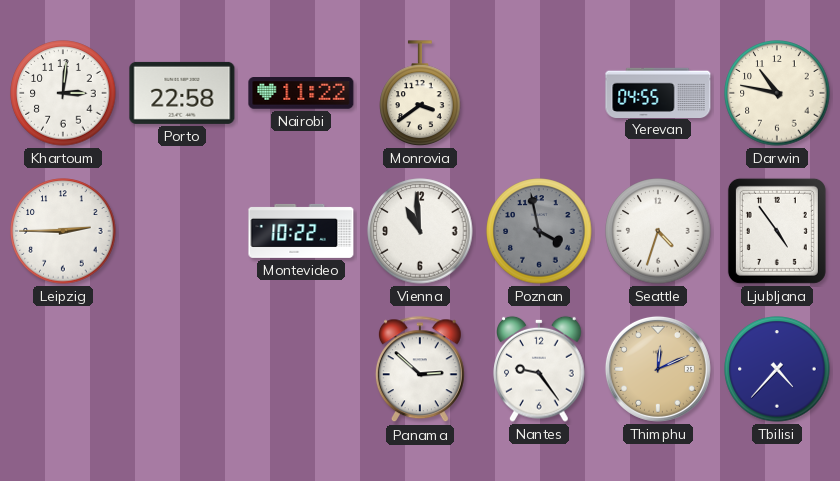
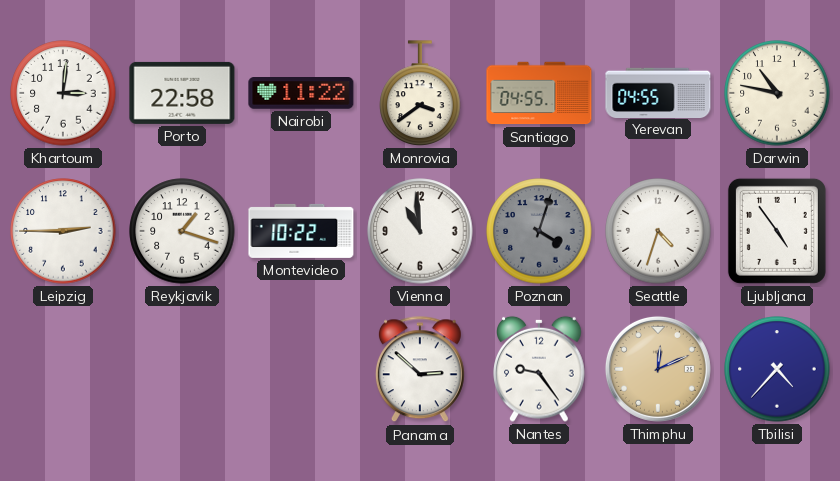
Santiago: none -> 04:55 (539, 93)
Reykjavik: none -> 1:18 (182, 231)
Poznan: 3:58 -> 4:03 (539, 231)
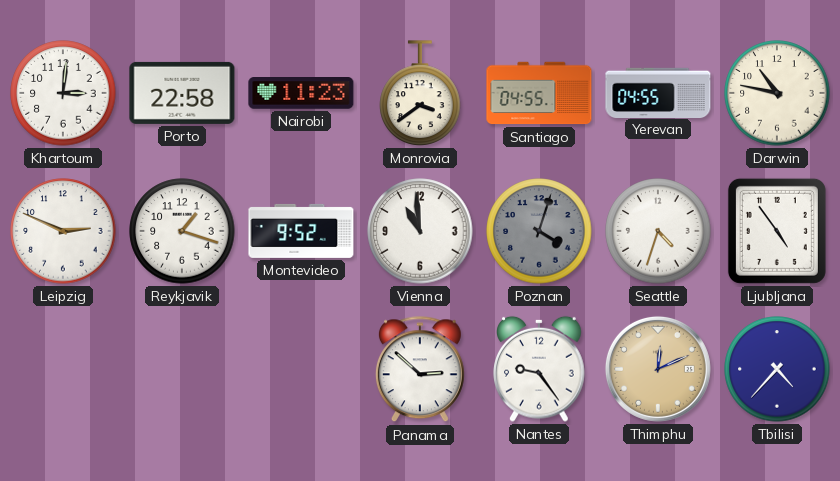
Nairobi: 11:22 -> 11:23 (301, 93)
Leipzig: 2:45 -> 2:49 (63, 231)
Montevideo: 10:22 -> 9:52 (301, 231)
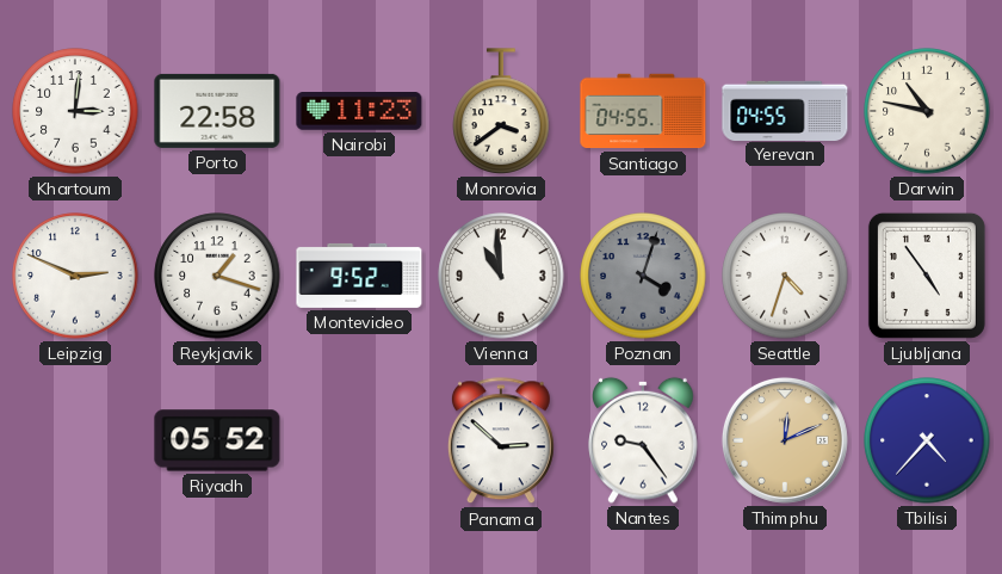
Riyadh: none -> 05:52 (217, 440)
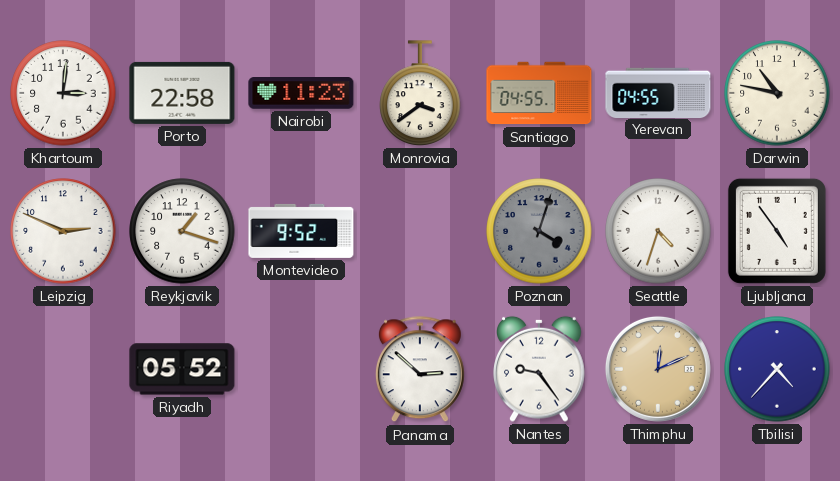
Vienna: 10:59 -> none (501, 276)
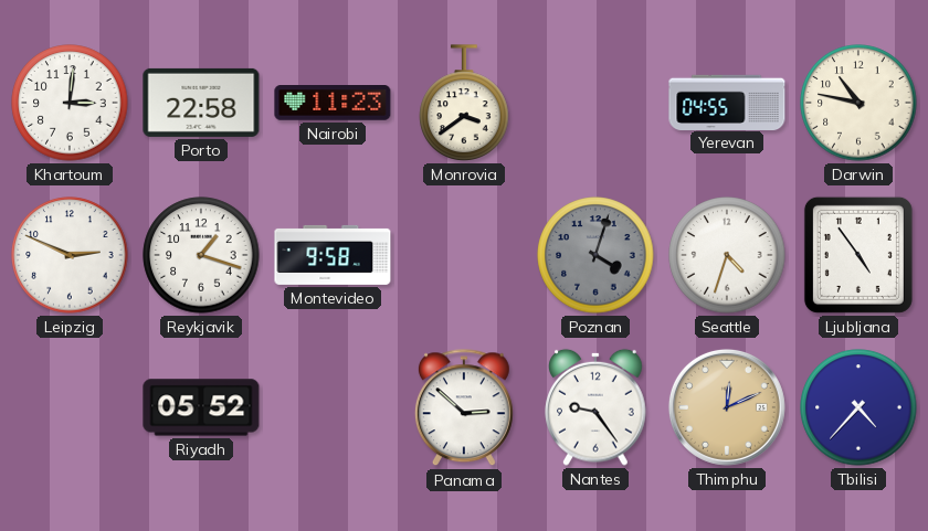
Santiago: 04:55 -> none (539, 93)
Montevideo: 9:52 -> 9:58 (333, 255)
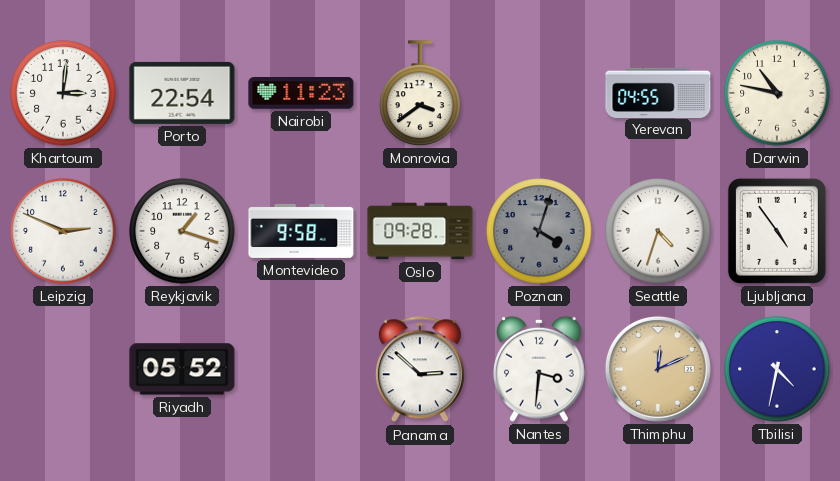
Porto: 22:58 -> 22:54 (182, 93)
Oslo: none -> 09:28 (420, 231)
Nantes: 9:24 -> 3:31 (539, 369)
Tbilisi: 4:37 -> 4:32 (777, 369)
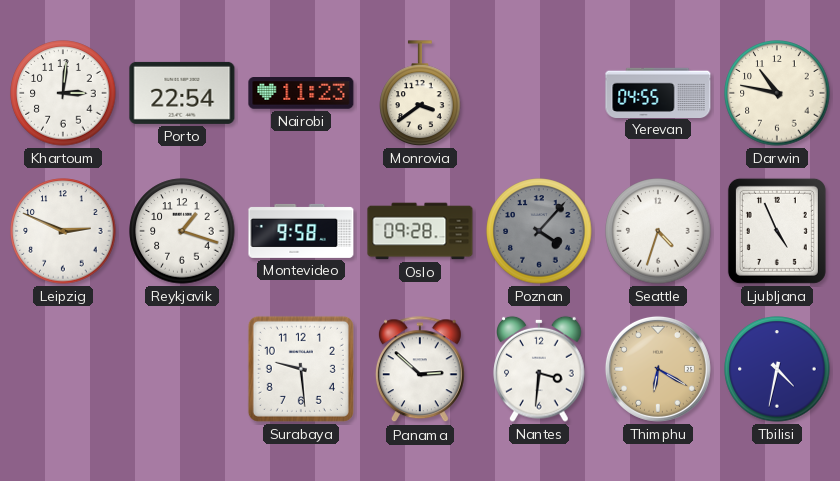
Poznan: 4:03 -> 4:07 (539, 231)
Ljubljana: 4:54 -> 4:56 (777, 231)
Riyadh: 05:52 -> none (182, 369)
Surabaya: none -> 9:29 (301, 369)
Thimphu: 12:11 -> 6:20 (658, 369)
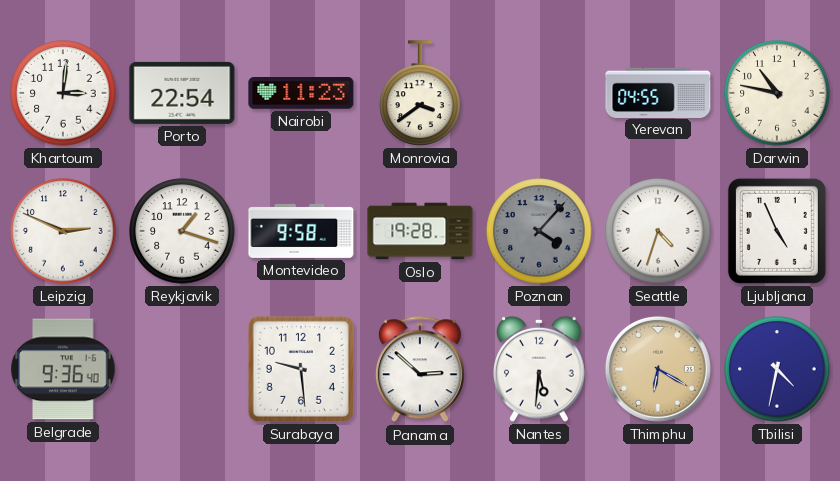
Oslo: 09:28 -> 19:28 (420, 231)
Belgrade: none -> 9:36 (63, 369)
Nantes: 3:31 -> 5:31 (539, 369)
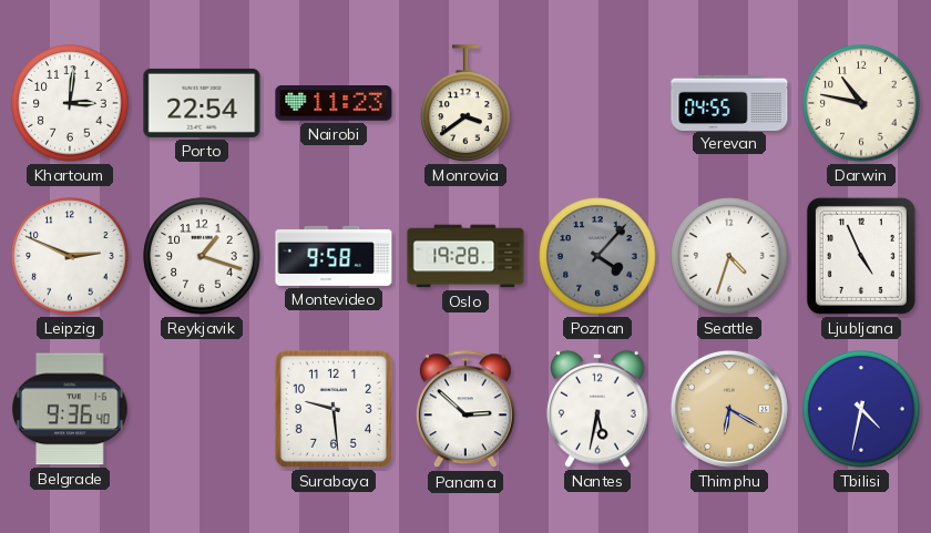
Nantes: 5:31 -> 5:32 (597, 409)
